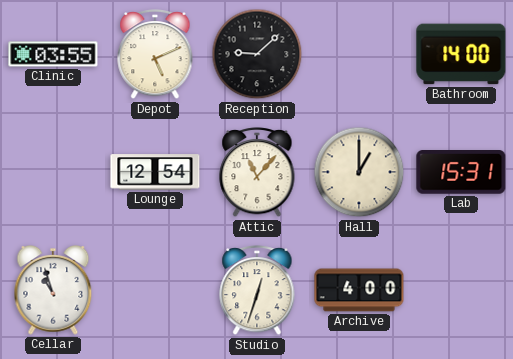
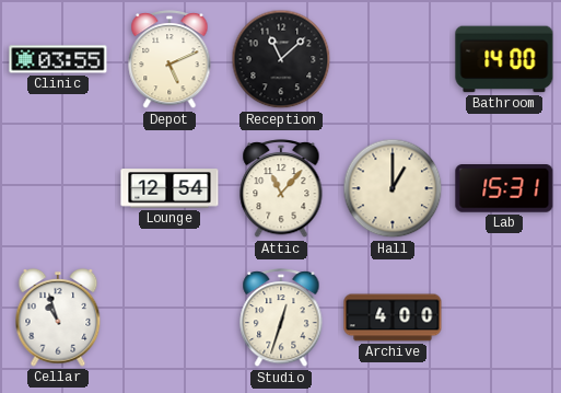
Reception: 9:08 -> 11:08 (281, 59)
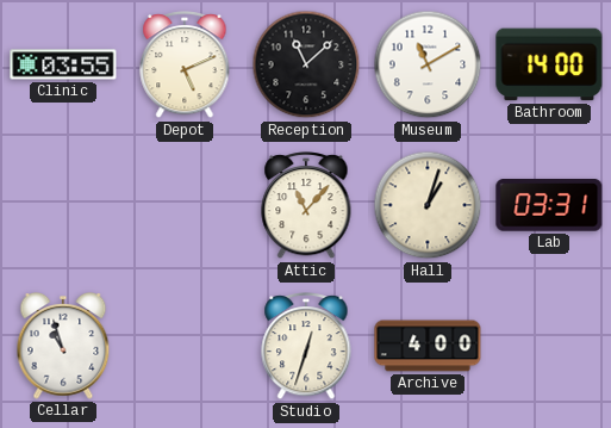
Museum: none -> 11:10 (428, 64)
Lounge: 12:54 -> none (170, 188)
Hall: 1:00 -> 1:03 (428, 205)
Lab: 15:31 -> 03:31 (549, 205)
